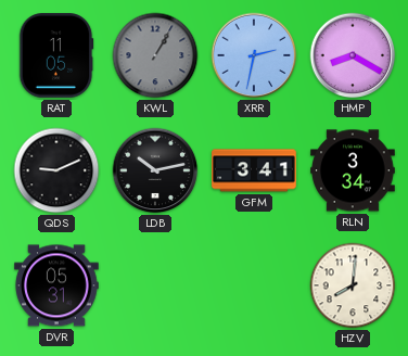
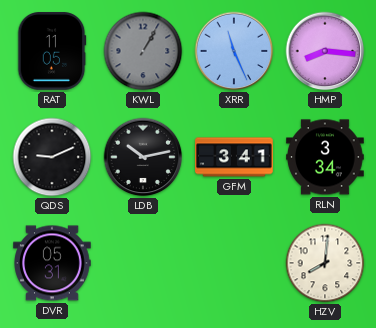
XRR: 2:32 -> 11:26 (234, 51)
HMP: 8:20 -> 8:16 (325, 51)
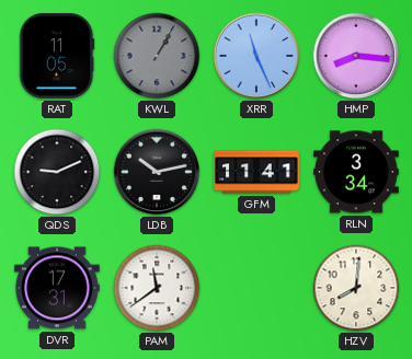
GFM: 3:41 -> 11:41 (256, 172)
DVR: 05:31 -> 17:31 (57, 288)
PAM: none -> 11:39 (157, 288)
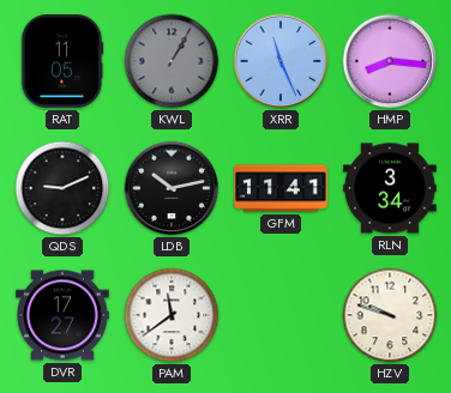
DVR: 17:31 -> 17:27 (62, 315)
HZV: 8:01 -> 9:48 (390, 315)
